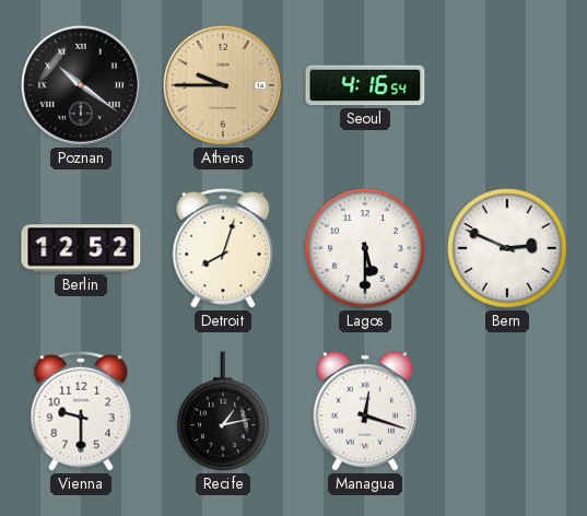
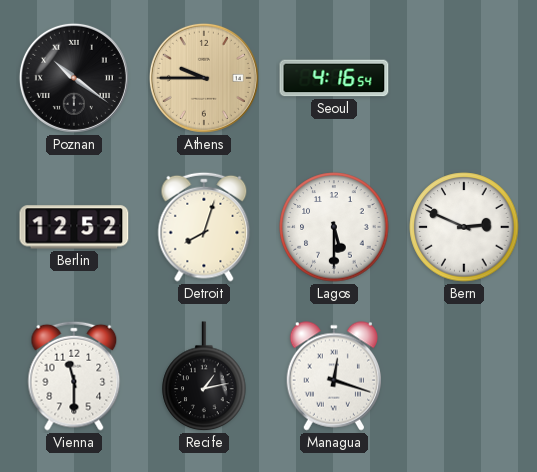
Vienna: 9:30 -> 11:30 (74, 376)
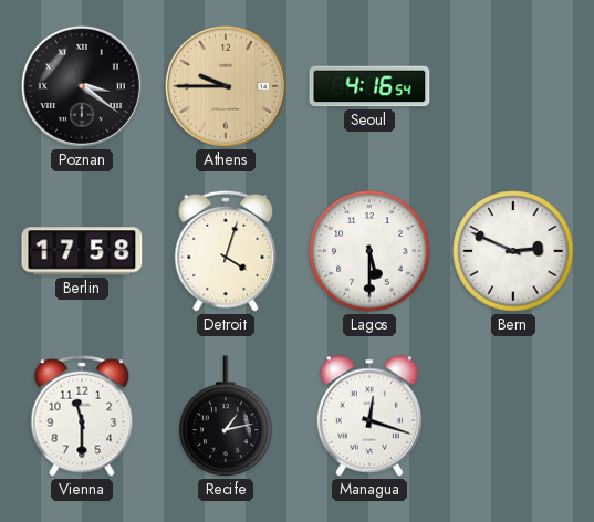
Poznan: 10:21 -> 3:21 (82, 86)
Berlin: 12:52 -> 17:58 (82, 251)
Detroit: 8:03 -> 4:03 (226, 251)
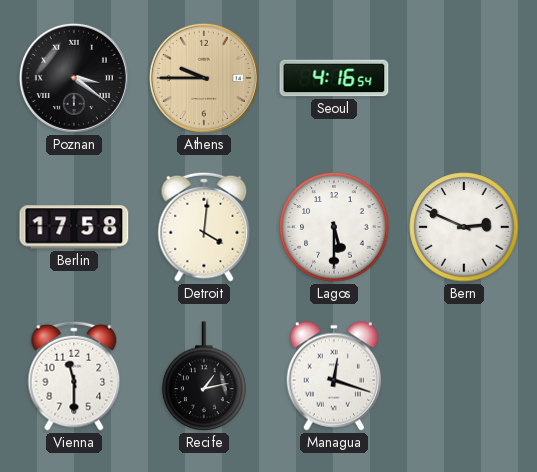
Detroit: 4:03 -> 4:01 (204, 227)
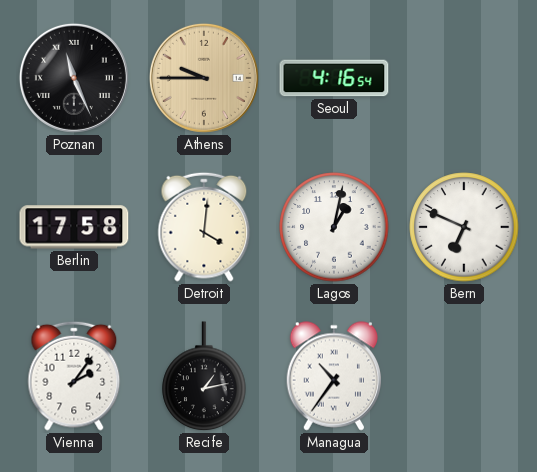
Poznan: 3:21 -> 11:26 (74, 78)
Lagos: 5:30 -> 1:02 (334, 227)
Bern: 2:49 -> 6:49 (464, 227)
Vienna: 11:30 -> 2:06 (74, 376)
Managua: 12:18 -> 10:36 (333, 376)
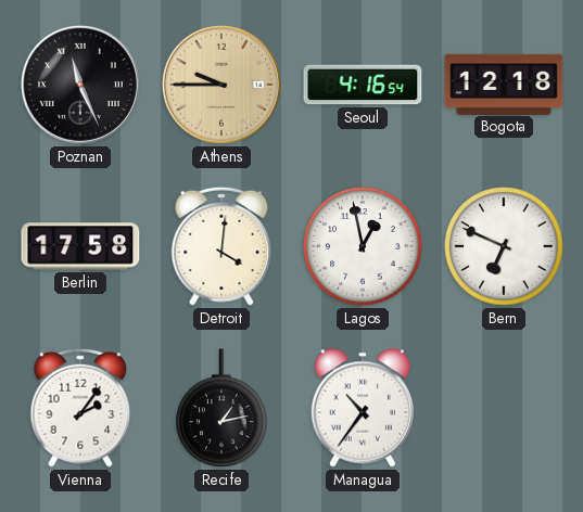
Bogota: none -> 12:18 (504, 84)
Lagos: 1:02 -> 12:58 (363, 246)
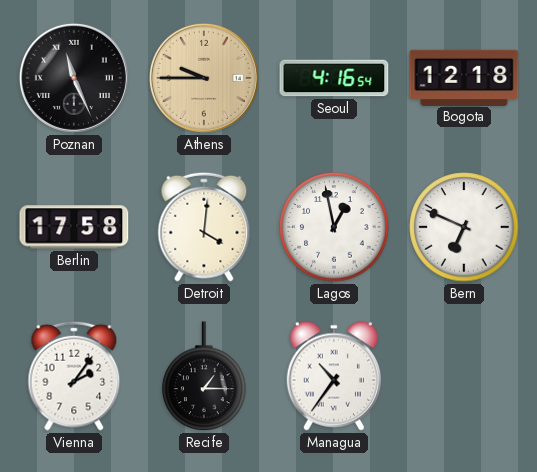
Recife: 1:13 -> 1:15 (204, 377)
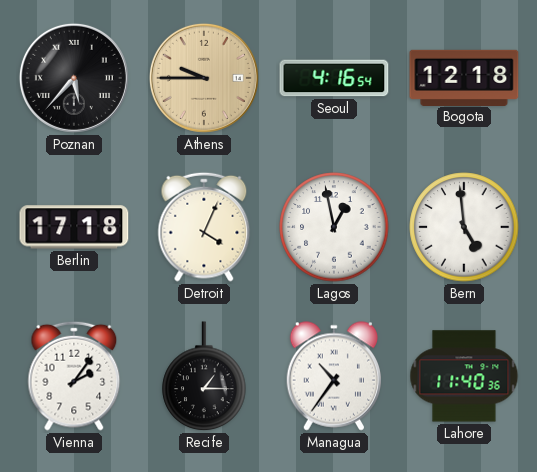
Poznan: 11:26 -> 5:37 (74, 78)
Berlin: 17:58 -> 17:18 (74, 227)
Detroit: 4:01 -> 4:04 (204, 227)
Bern: 6:49 -> 4:59 (464, 227)
Lahore: none -> 11:40 (464, 376)
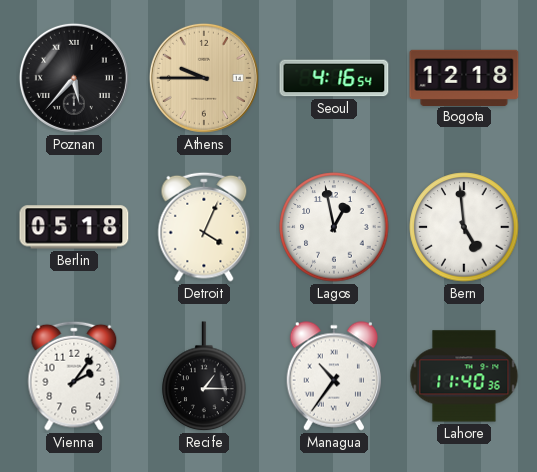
Berlin: 17:18 -> 05:18 (74, 227)
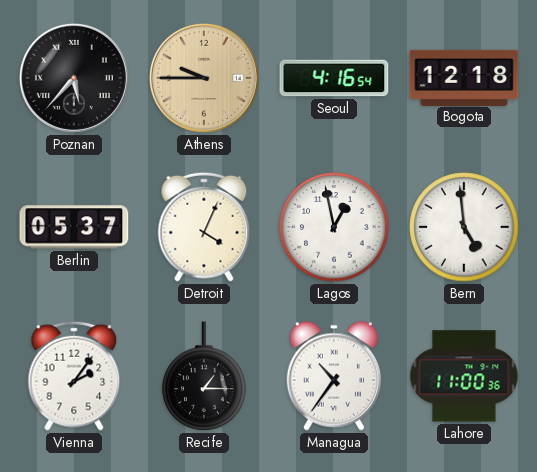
Berlin: 05:18 -> 05:37 (74, 227)
Lahore: 11:40 -> 11:00 (464, 376)
